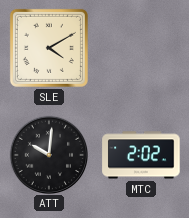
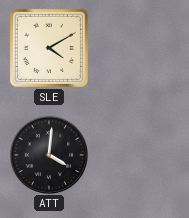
ATT: 10:01 -> 4:01 (48, 154)
MTC: 2:02 -> none (141, 155)
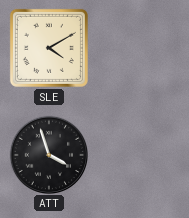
ATT: 4:01 -> 3:57 (48, 154)
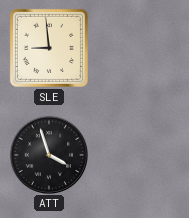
SLE: 4:10 -> 8:59 (49, 48)
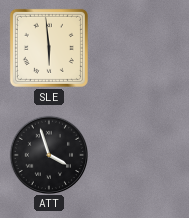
SLE: 8:59 -> 5:59 (49, 48)
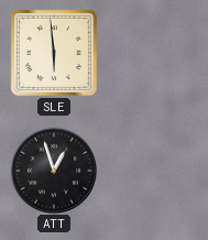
ATT: 3:57 -> 12:57 (53, 170)
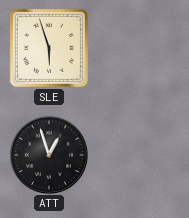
SLE: 5:59 -> 5:57 (49, 48)
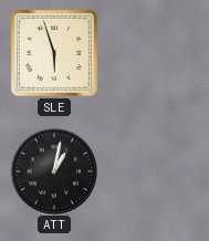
ATT: 12:57 -> 1:02 (53, 170)
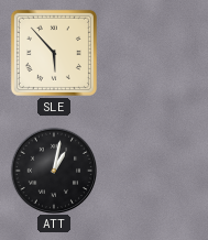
SLE: 5:57 -> 5:53 (54, 53)
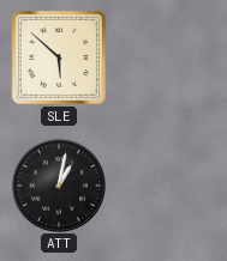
SLE: 5:53 -> 5:52 (59, 57)
